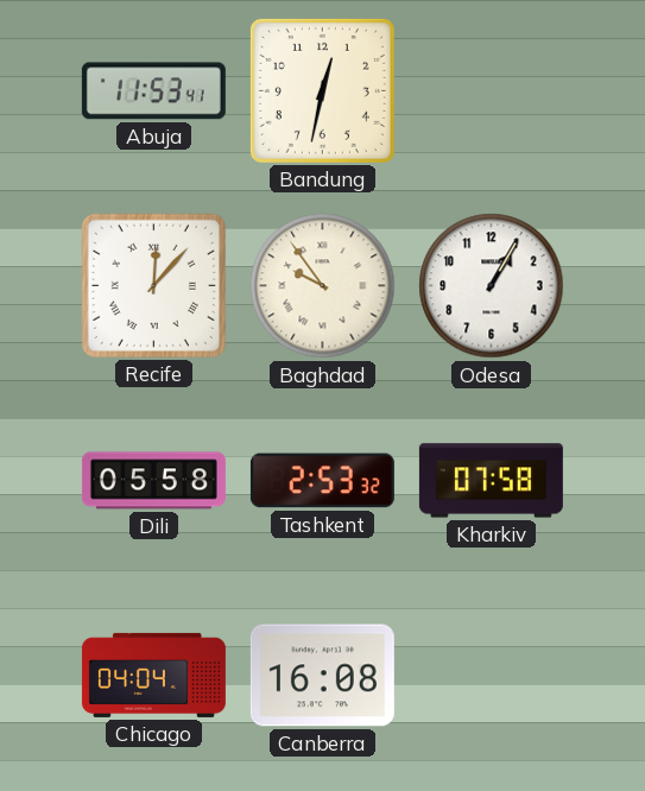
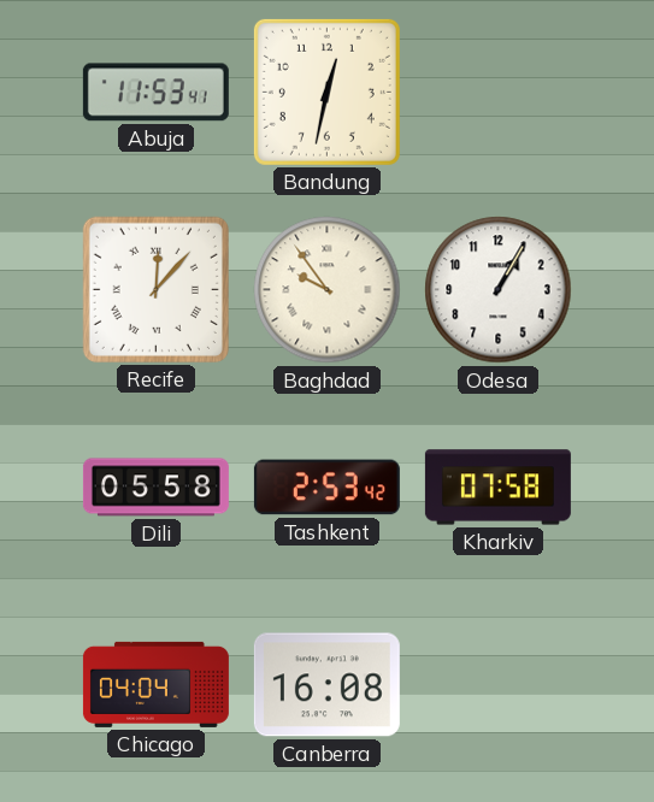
Tashkent: 2:53:32 -> 2:53:42 (326, 488)
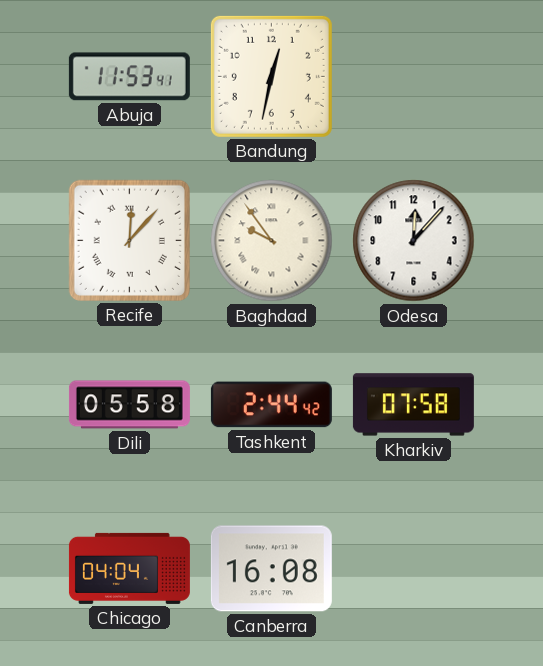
Odesa: 1:05 -> 12:07 (414, 241)
Tashkent: 2:53 -> 2:44 (271, 405)
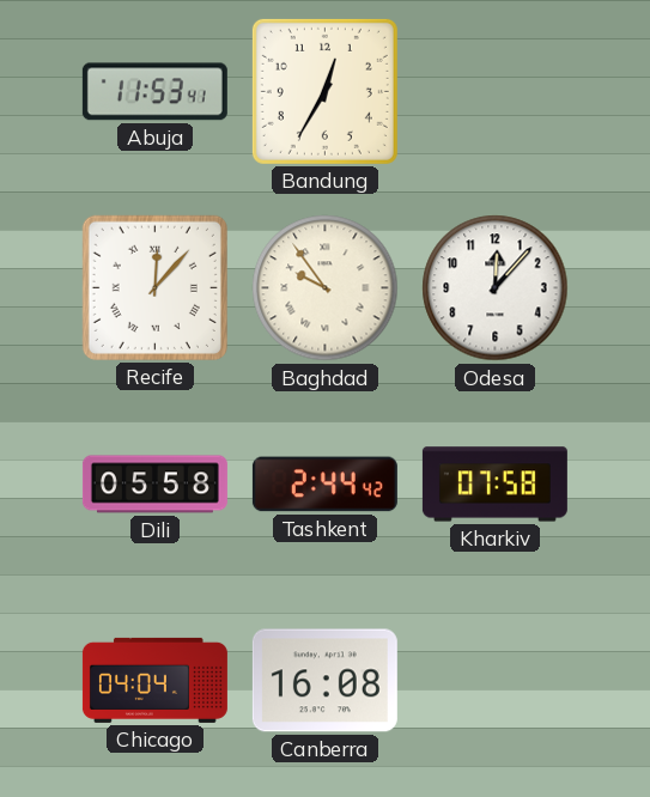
Bandung: 12:32 -> 12:35 (324, 91)
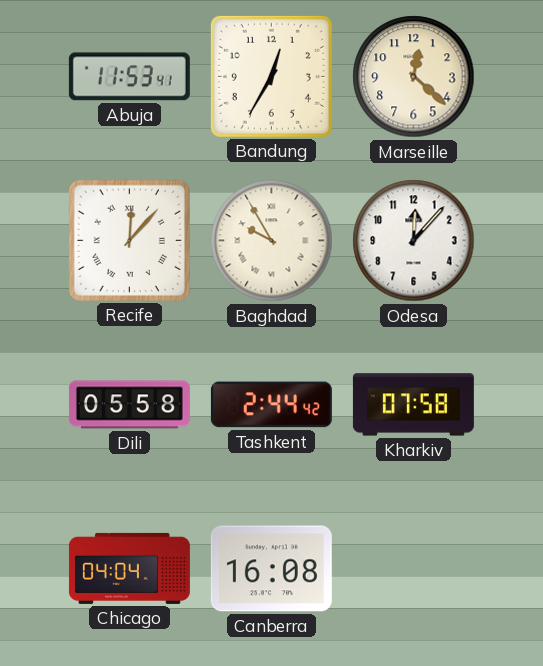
Marseille: none -> 12:22 (414, 77)
Baghdad: 9:54 -> 9:55 (272, 241)
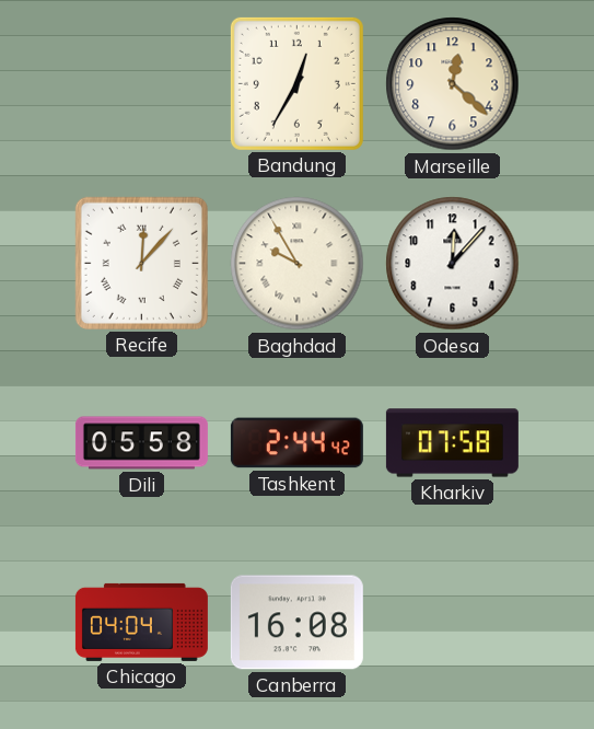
Abuja: 11:53 -> none (129, 77)
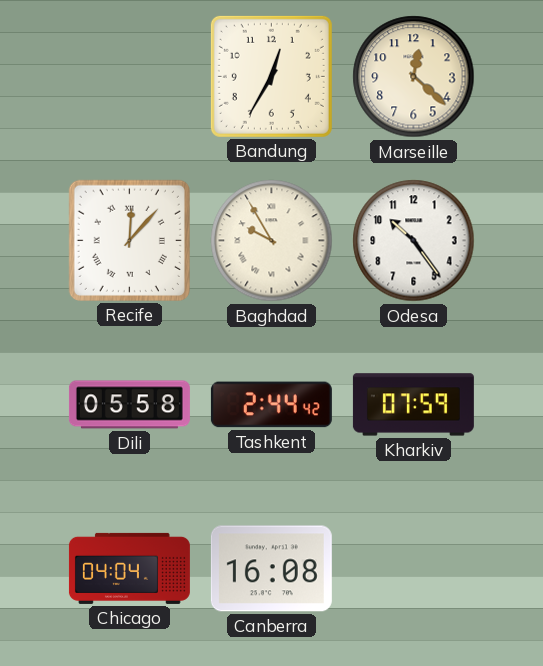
Odesa: 12:07 -> 10:24 (414, 241)
Kharkiv: 07:58 -> 07:59 (413, 405)
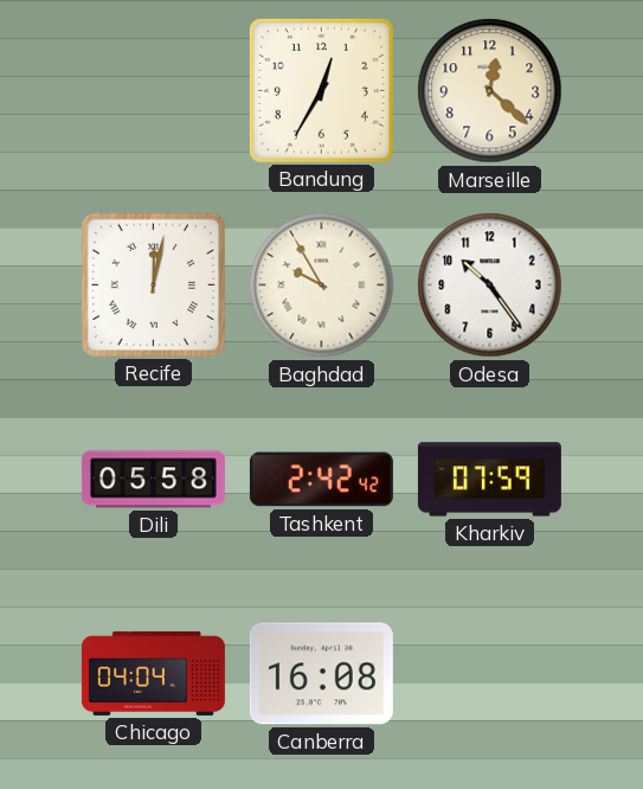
Recife: 12:07 -> 12:02 (153, 284)
Tashkent: 2:44 -> 2:42 (321, 480)
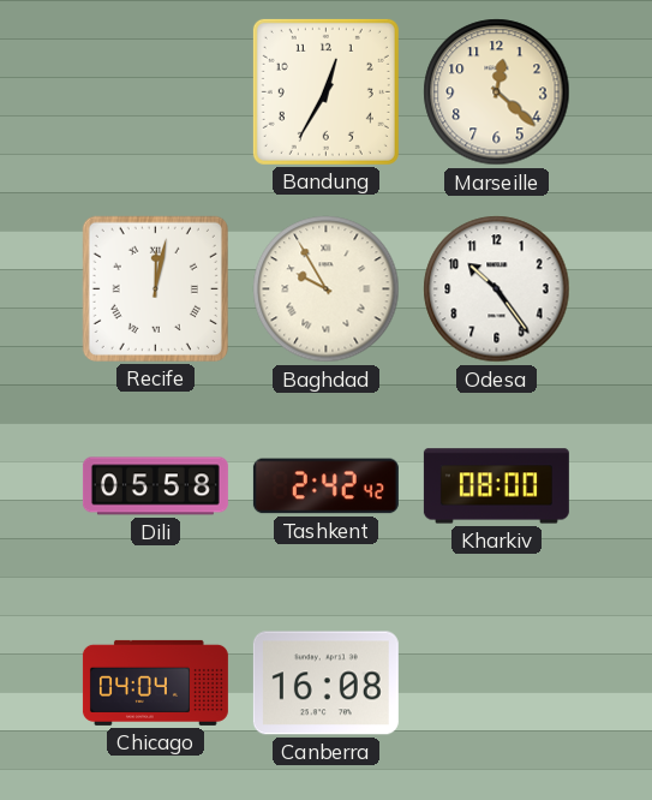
Kharkiv: 07:59 -> 08:00 (496, 486)
